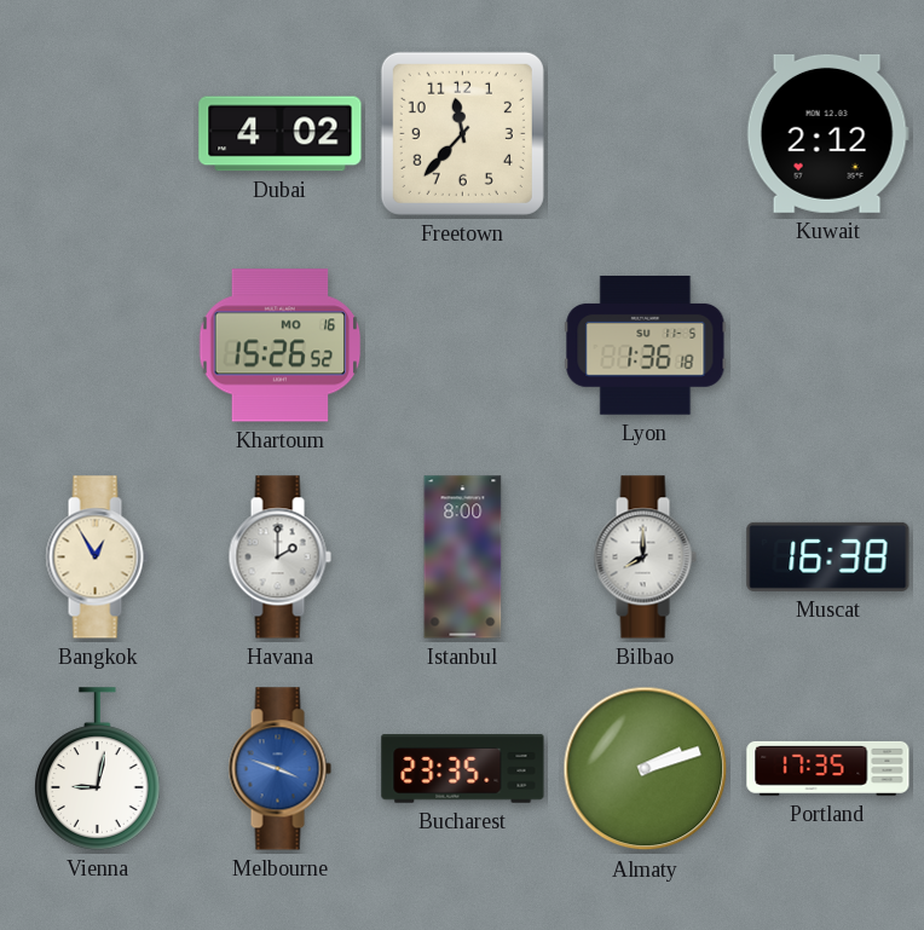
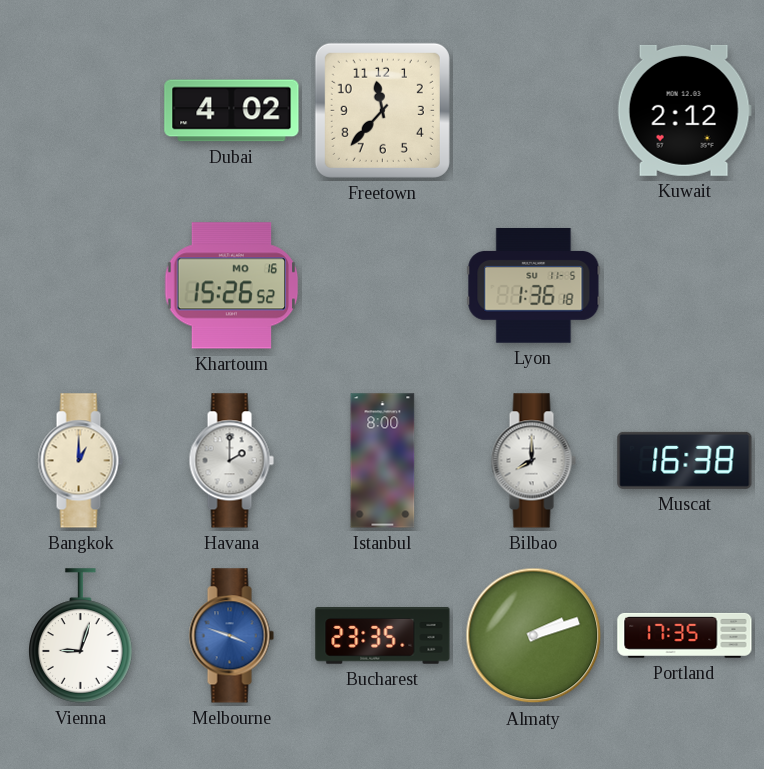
Bangkok: 12:55 -> 1:00 (80, 461)
Vienna: 9:02 -> 9:03 (81, 636)
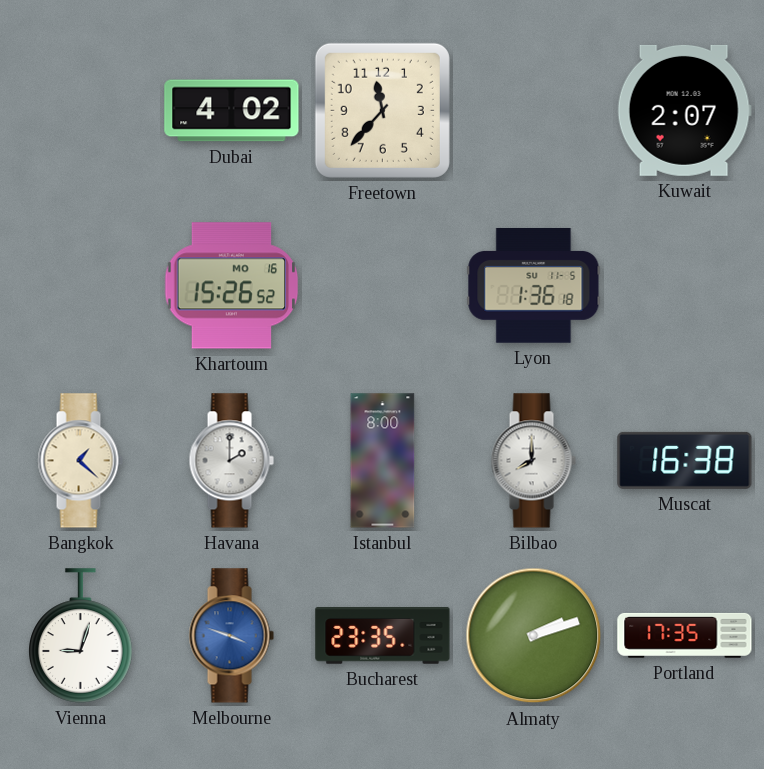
Kuwait: 2:12 -> 2:07 (684, 110)
Bangkok: 1:00 -> 1:22 (80, 461)
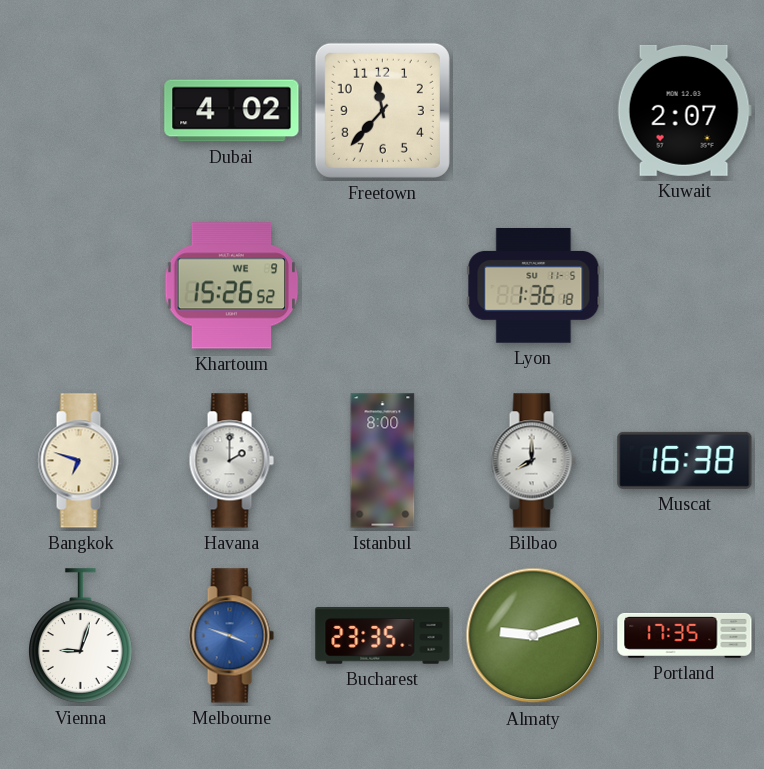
Khartoum date: MO 16 -> WE 9 (232, 286)
Bangkok: 1:22 -> 6:48 (80, 461)
Almaty: 2:12 -> 9:12 (534, 636)
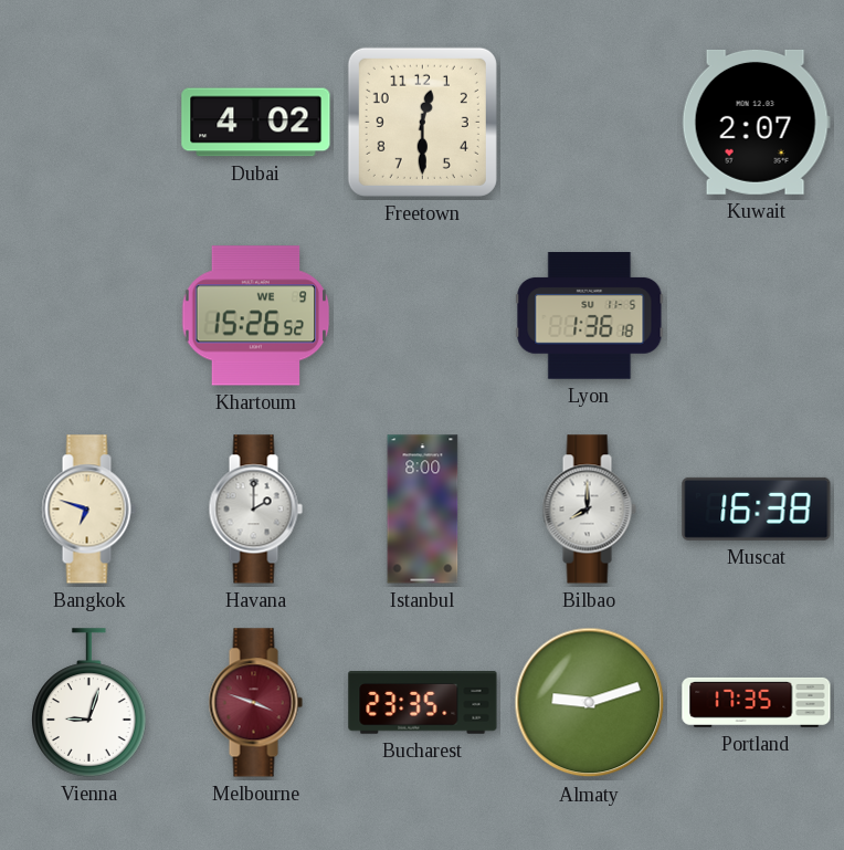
Freetown: 11:37 -> 12:30 (422, 122)
Melbourne dial: blue -> burgundy (255, 703)
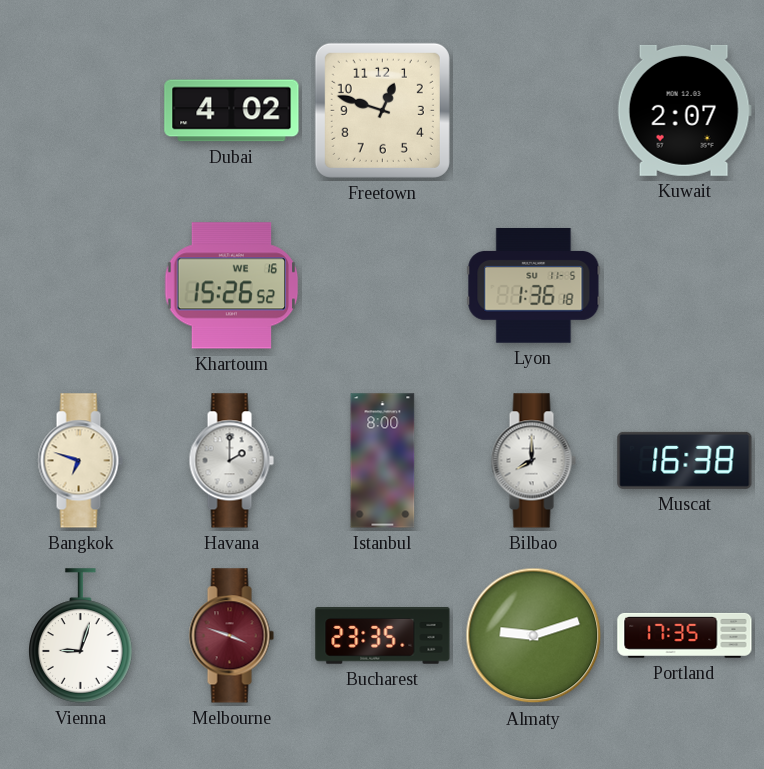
Freetown: 12:30 -> 12:48 (382, 110)
Khartoum date: WE 9 -> WE 16 (232, 286)
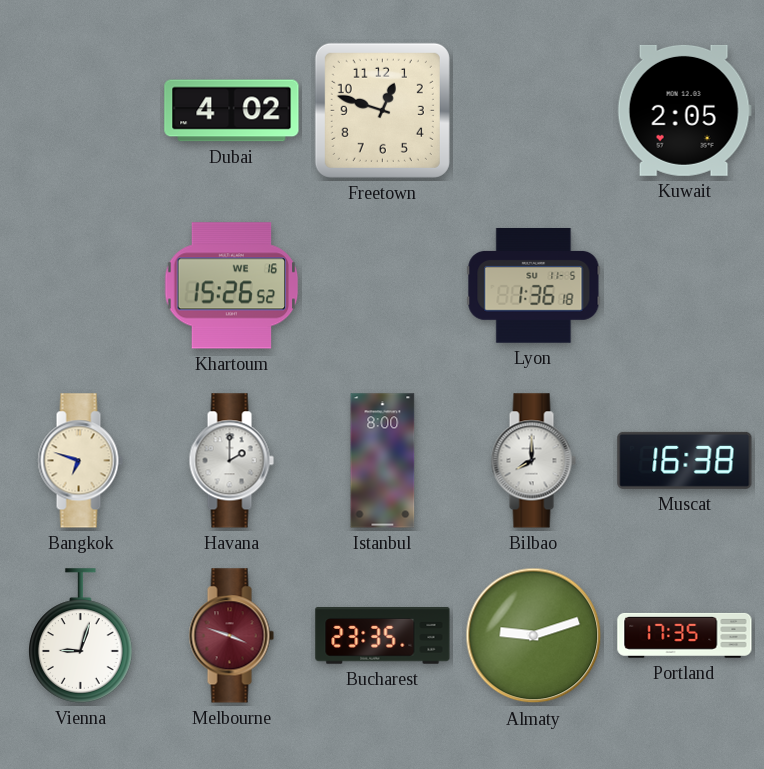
Kuwait: 2:07 -> 2:05 (684, 110)
